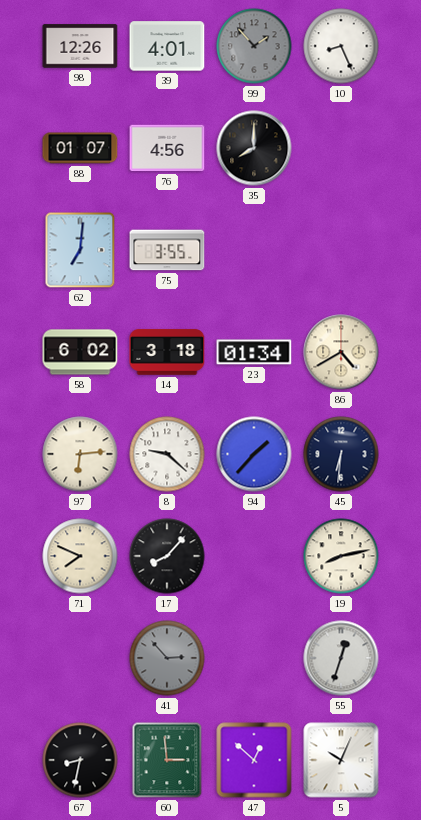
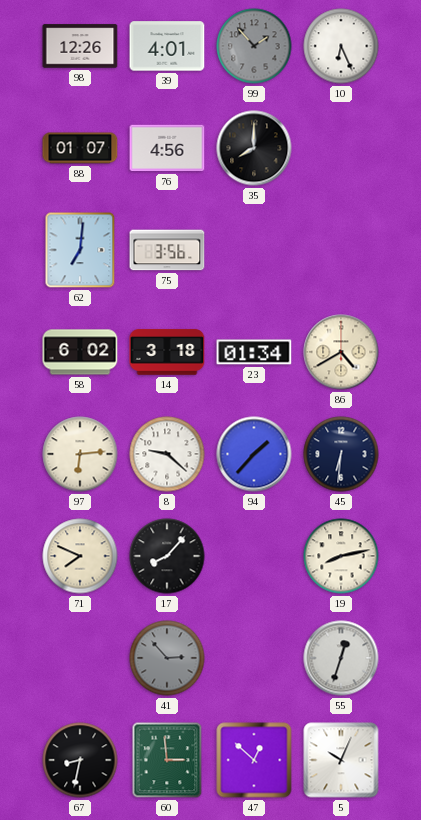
10: 8:26 -> 6:26 (341, 46)
75: 3:55 -> 3:56 (167, 250)
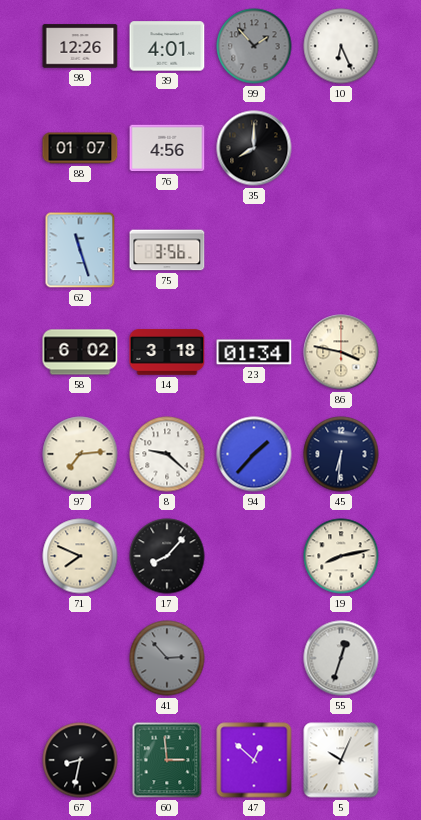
62: 7:01 -> 11:27 (80, 250)
86: 4:40 -> 3:47 (341, 352)
97: 6:14 -> 7:14 (80, 454)
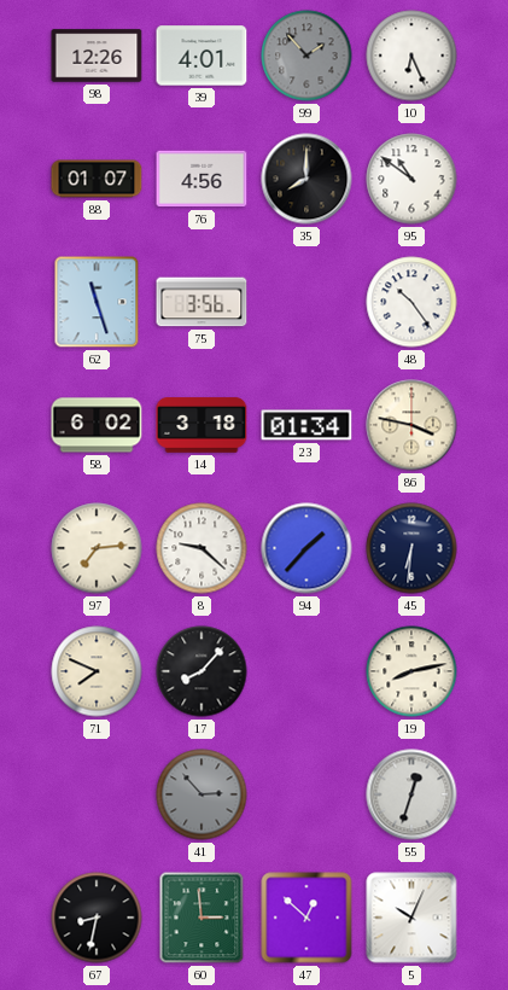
95: none -> 10:51 (411, 179)
48: none -> 10:24 (411, 302)
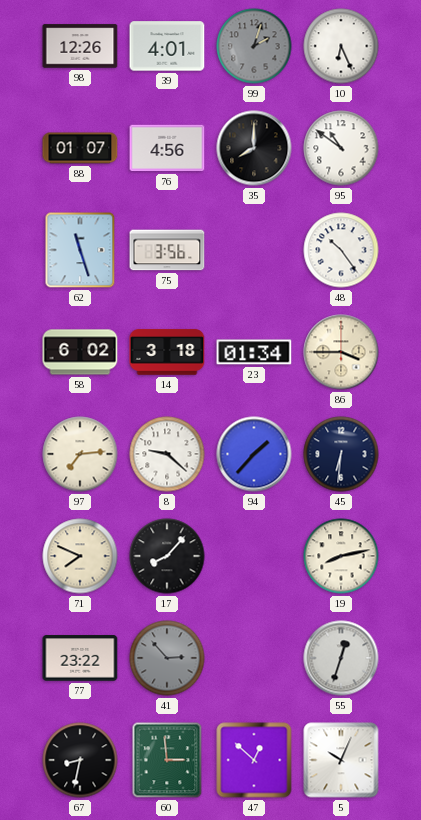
99: 1:53 -> 2:03 (254, 46)
86: 3:47 -> 3:45 (341, 352)
77: none -> 23:22 (80, 658)
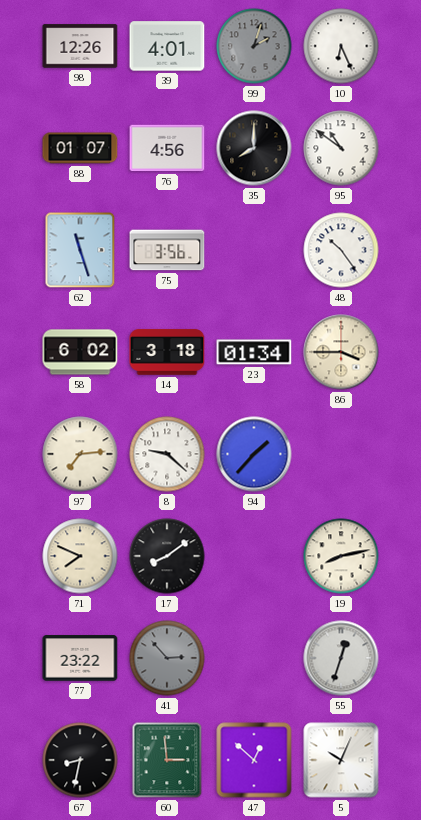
45: 6:31 -> none (341, 454)
17: 8:07 -> 8:09 (167, 556)
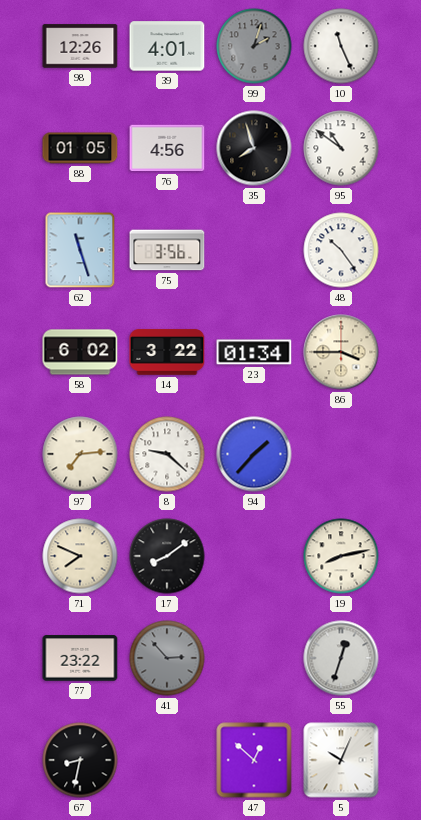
10: 6:26 -> 11:26 (341, 46)
88: 01:07 -> 01:05 (80, 148)
35: 8:00 -> 7:57 (254, 148)
14: 3:18 -> 3:22 (167, 352)
60: 2:59 -> none (167, 760)
